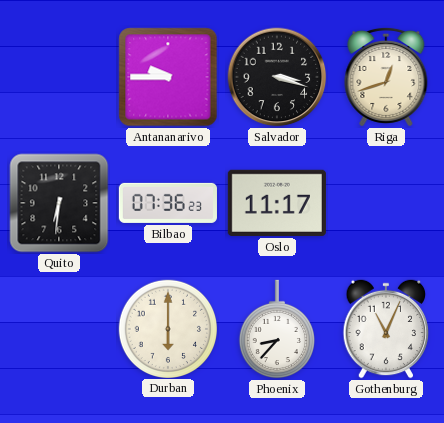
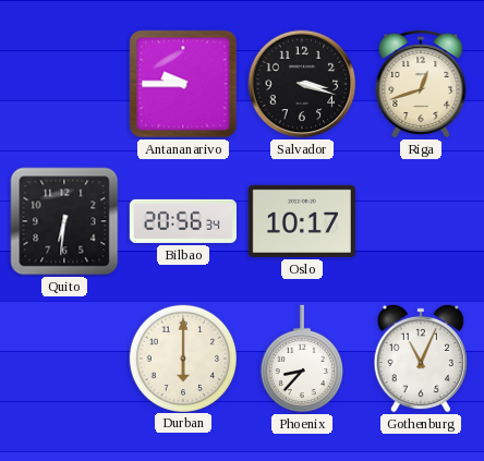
Bilbao: 07:36 -> 20:56 (183, 221)
Oslo: 11:17 -> 10:17 (302, 221)
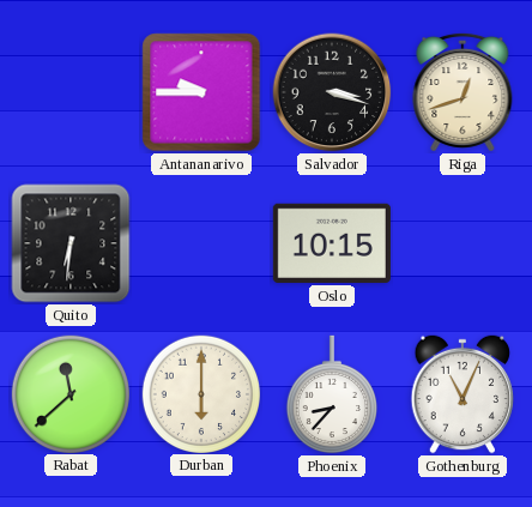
Bilbao: 20:56 -> none (183, 221)
Oslo: 10:17 -> 10:15 (332, 243)
Rabat: none -> 11:38 (69, 393)
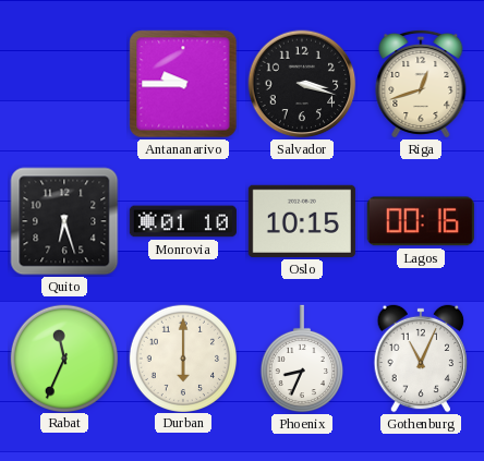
Quito: 6:31 -> 6:27 (64, 221)
Monrovia: none -> 01:10 (183, 221)
Lagos: none -> 00:16 (421, 221)
Rabat: 11:38 -> 11:34 (63, 357)
Phoenix: 8:37 -> 8:34 (301, 359)
